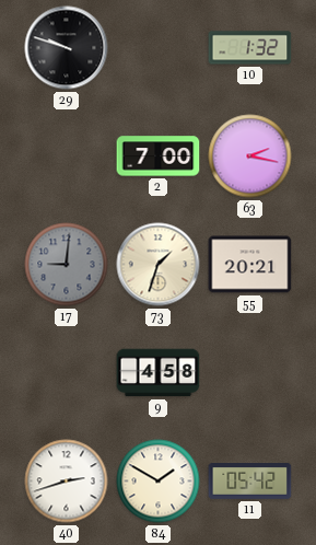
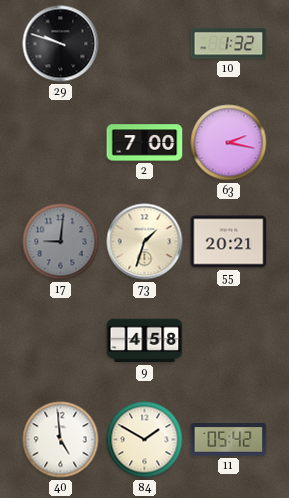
40: 2:42 -> 4:59 (61, 440)
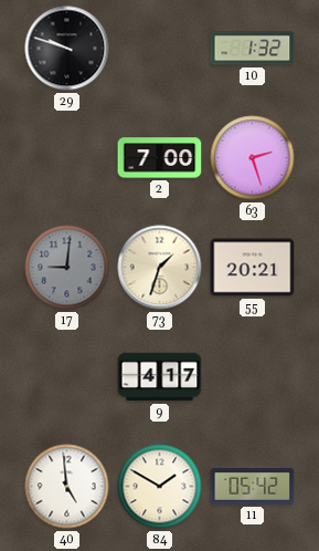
63: 2:17 -> 2:27 (253, 158)
9: 4:58 -> 4:17 (160, 377)
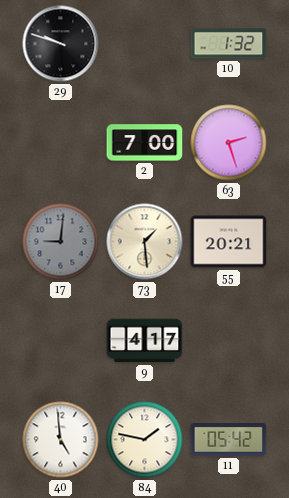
73: 1:33 -> 1:29 (145, 242)
84: 1:50 -> 1:47 (145, 440)
